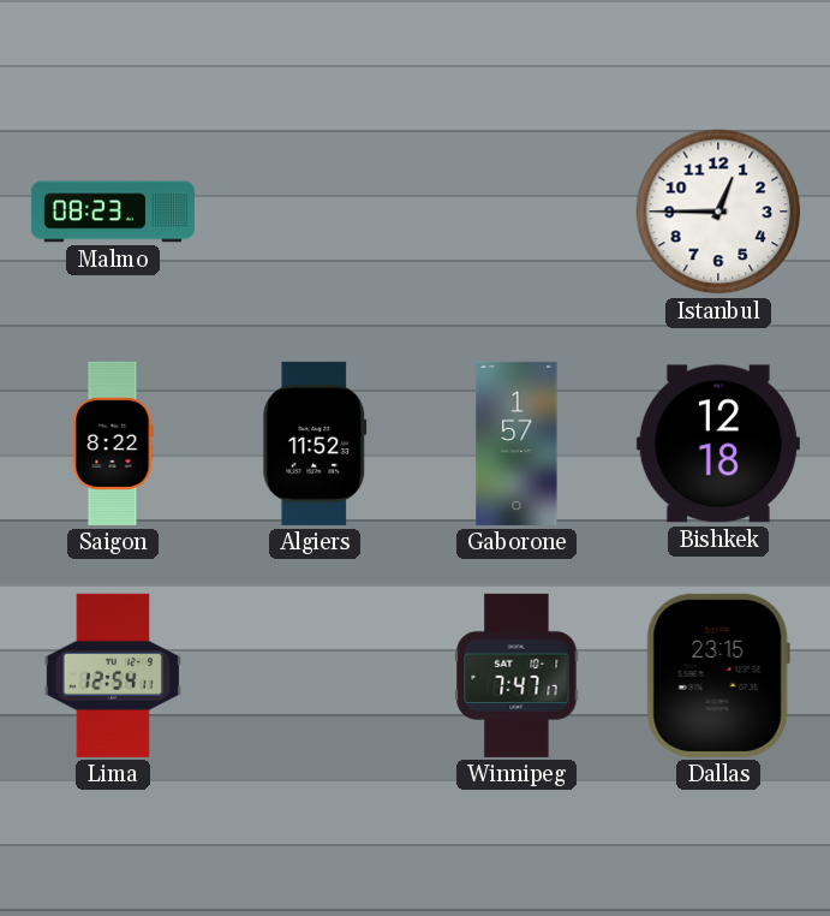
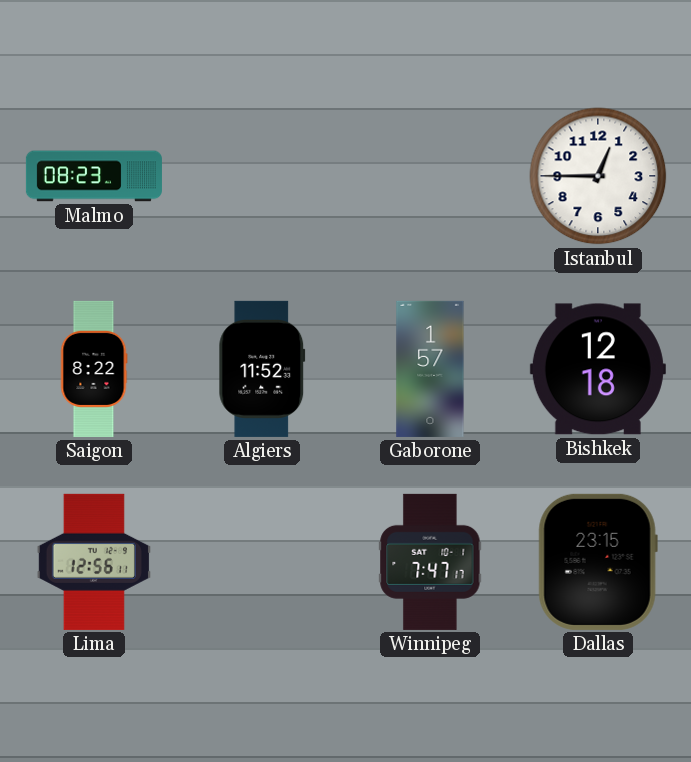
Lima: 12:54 -> 12:56 (94, 562)
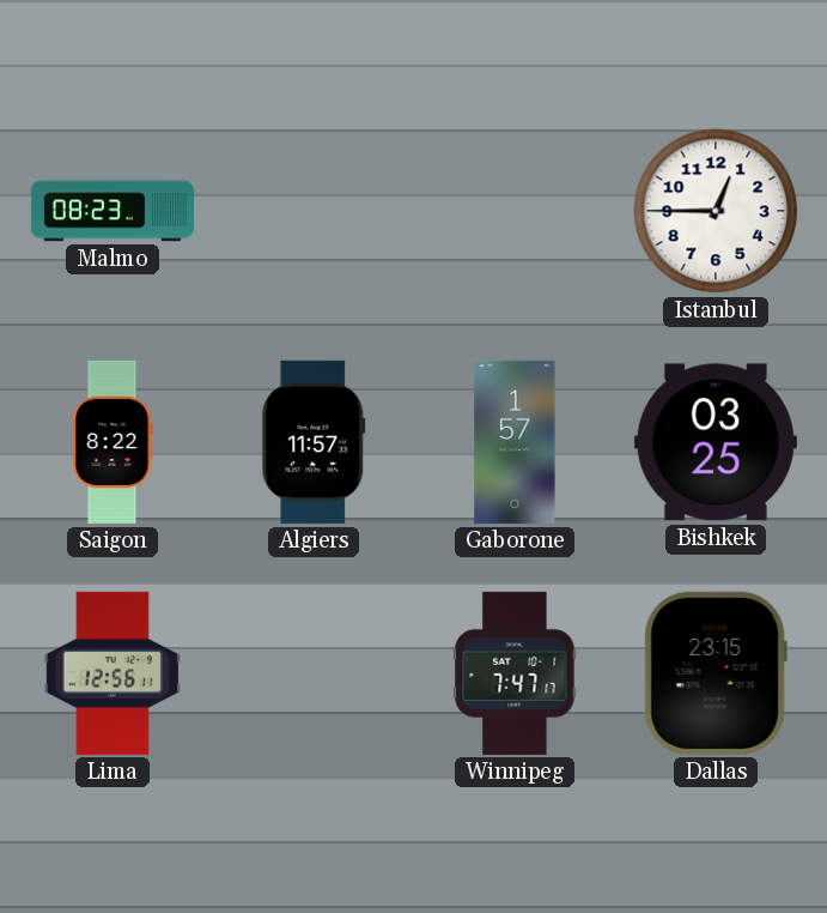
Algiers: 11:52 -> 11:57 (314, 442)
Bishkek: 12:18 -> 03:25 (716, 442)
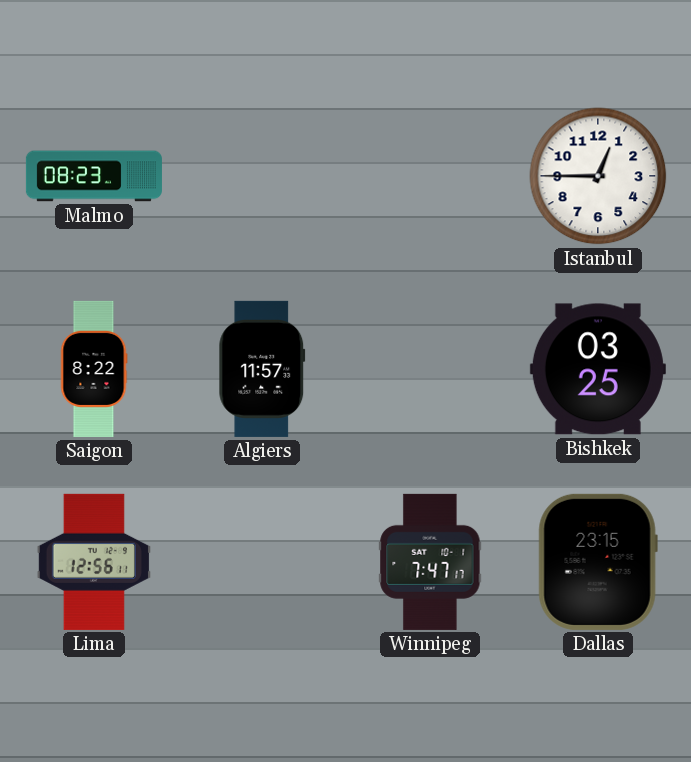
Gaborone: 1:57 -> none (515, 442)
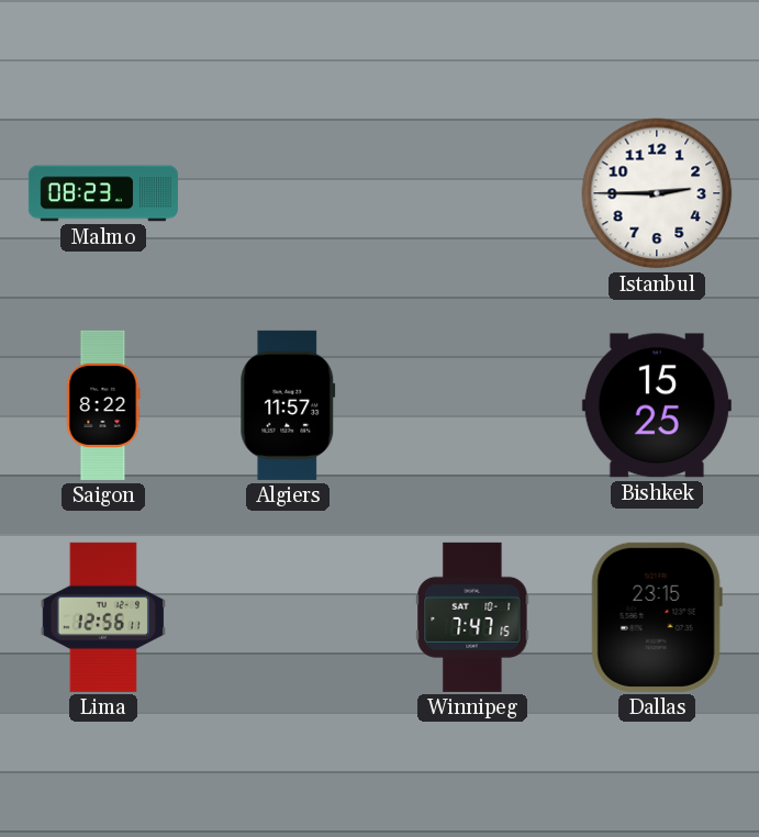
Istanbul: 12:45 -> 2:45 (657, 193)
Bishkek: 03:25 -> 15:25 (657, 405)
Winnipeg: 7:47:17 -> 7:47:15 (472, 617)
